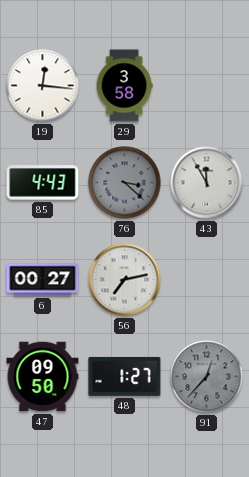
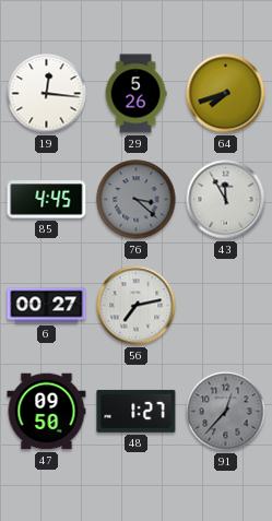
29: 3:58 -> 5:26 (135, 94)
64: none -> 7:42 (226, 94)
85: 4:43 -> 4:45 (47, 200)
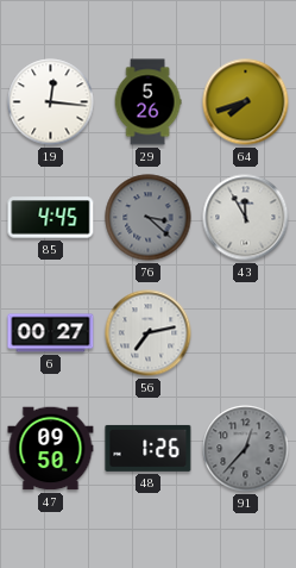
48: 1:27 -> 1:26 (149, 448)
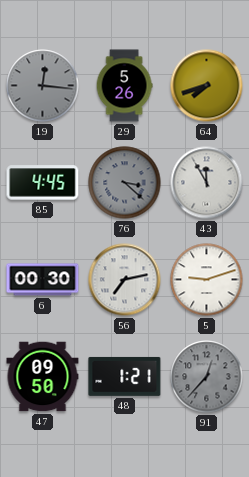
19 dial: white -> grey (43, 86)
6: 00:27 -> 00:30 (43, 280)
5: none -> 9:12 (207, 280)
48: 1:26 -> 1:21 (125, 376)
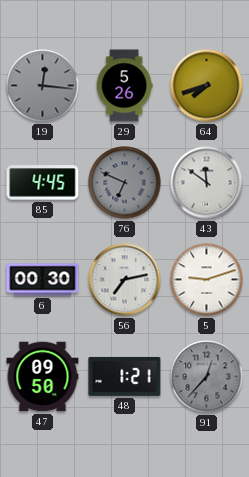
76: 3:22 -> 6:49 (125, 183)
43: 11:55 -> 11:51 (207, 183)
